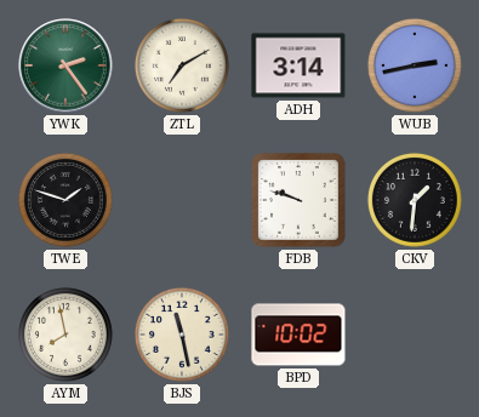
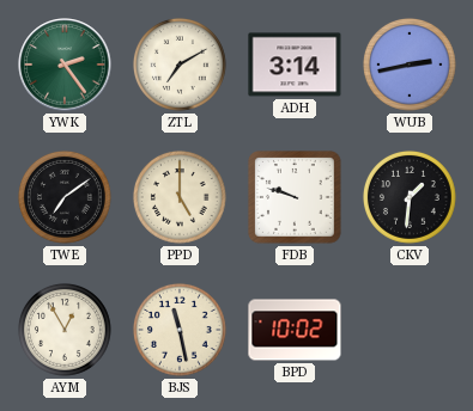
TWE: 1:48 -> 7:09 (65, 197)
PPD: none -> 5:00 (180, 197)
AYM: 7:58 -> 12:55 (65, 330)
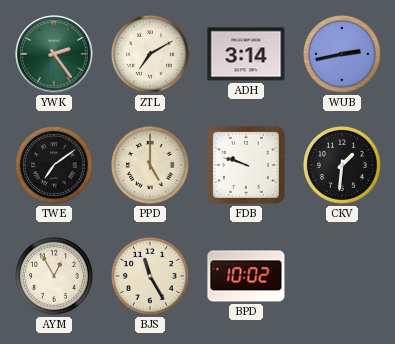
BJS: 11:28 -> 11:25 (150, 276)
